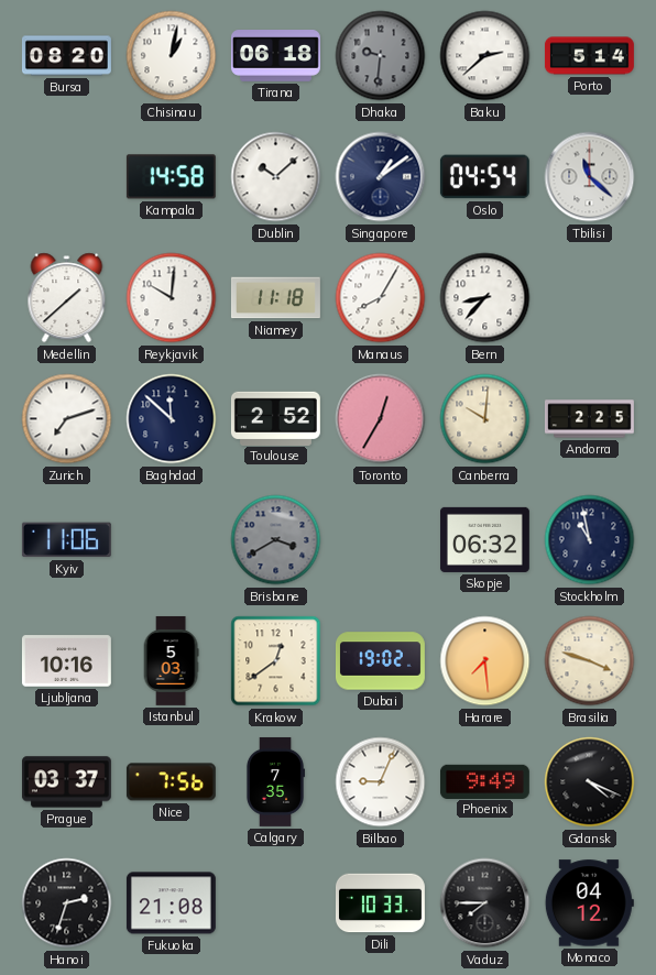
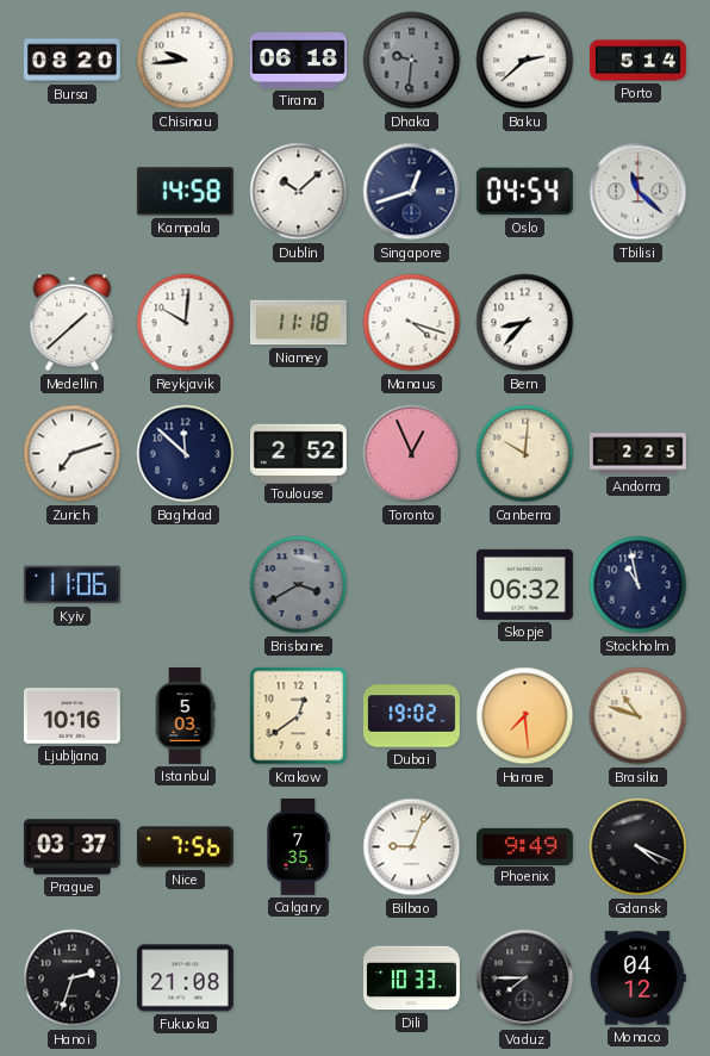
Chisinau: 1:02 -> 9:44 (186, 61)
Singapore: 1:09 -> 12:42 (412, 192)
Manaus: 8:05 -> 4:18 (412, 323)
Toronto: 12:35 -> 12:56 (412, 454)
Brasilia: 3:48 -> 10:48 (639, 716)
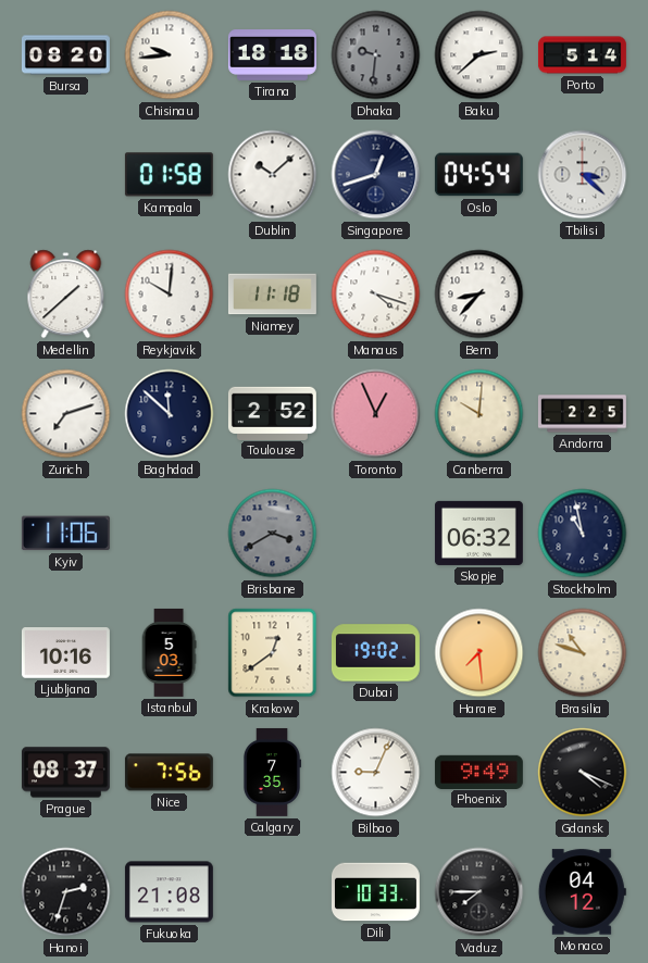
Tirana: 06:18 -> 18:18 (272, 55)
Kampala: 14:58 -> 01:58 (169, 175)
Tbilisi: 11:22 -> 3:22 (583, 175)
Prague: 03:37 -> 08:37 (65, 773)
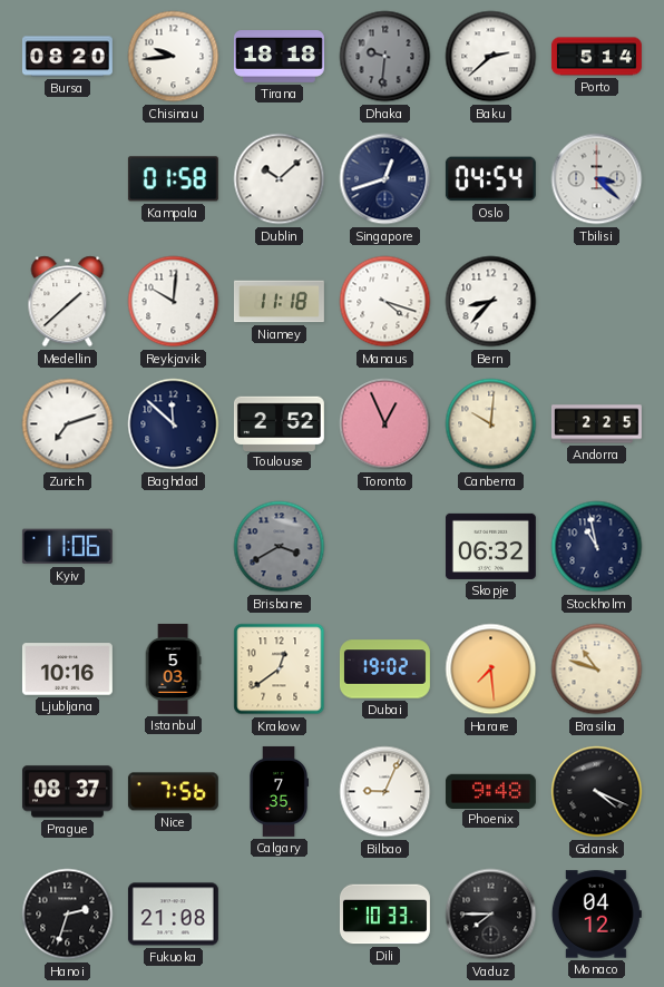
Phoenix: 9:49 -> 9:48 (490, 791)
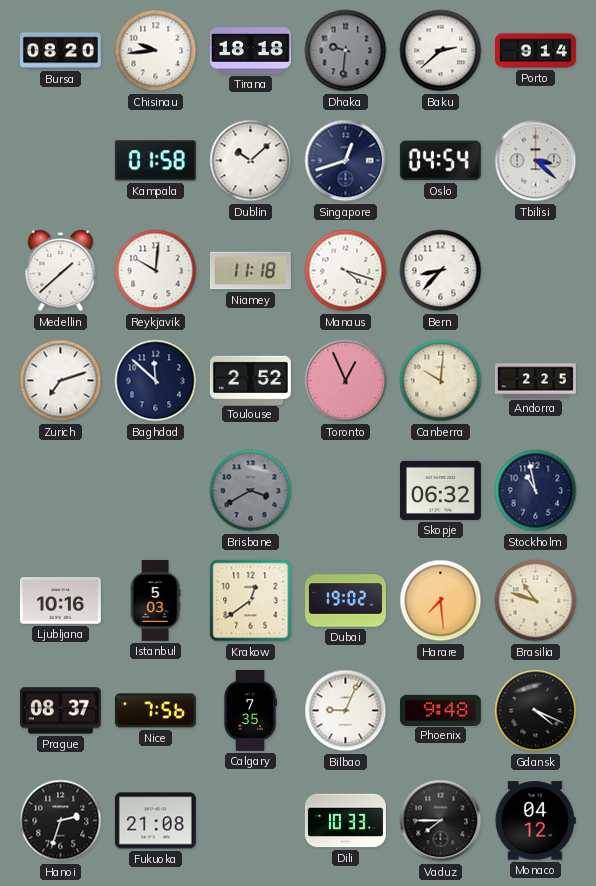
Porto: 5:14 -> 9:14 (535, 51)
Kyiv: 11:06 -> none (67, 547)
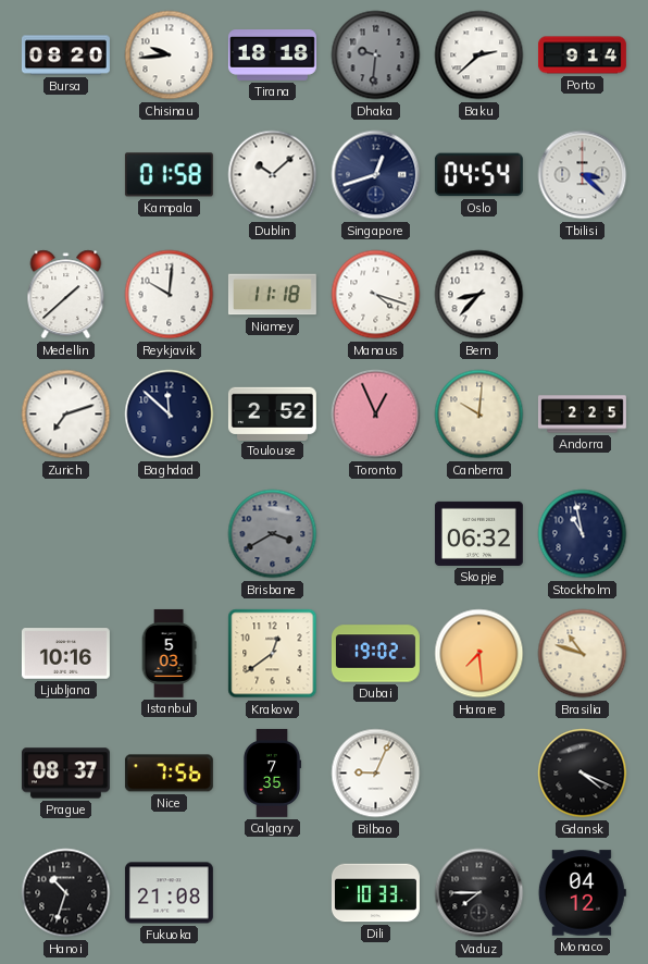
Phoenix: 9:48 -> none (440, 710)
Hanoi: 2:33 -> 10:33 (66, 893)
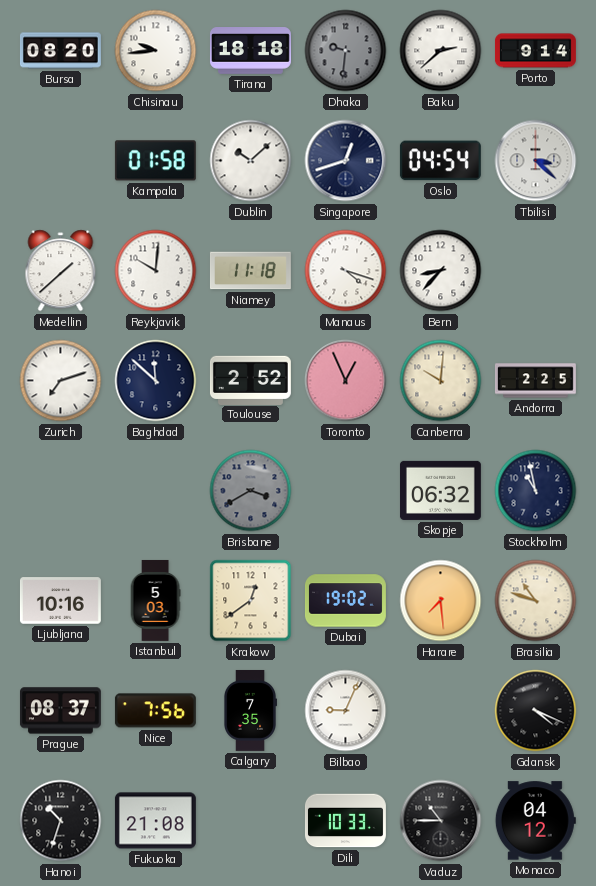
Vaduz: 7:45 -> 10:45 (441, 821)
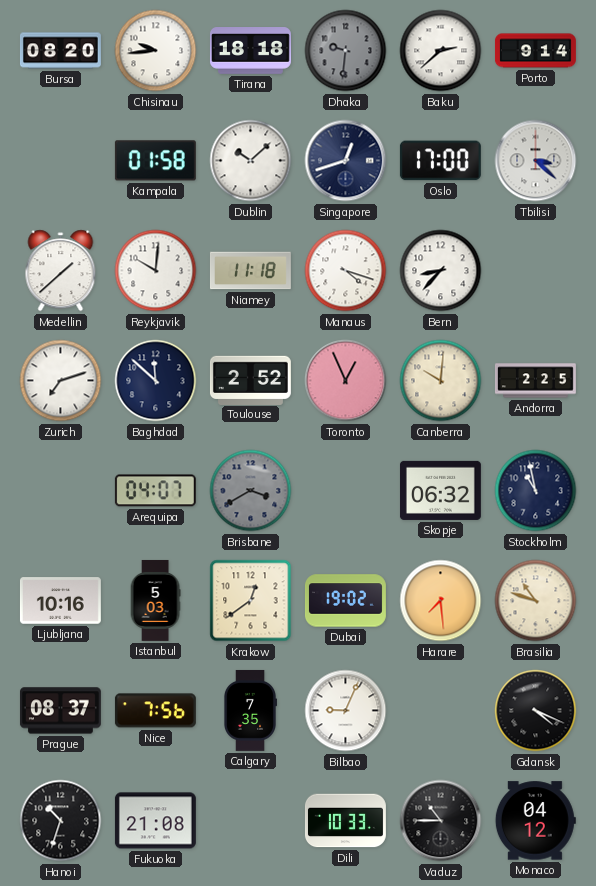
Oslo: 04:54 -> 17:00 (440, 161)
Arequipa: none -> 04:07 (155, 491)
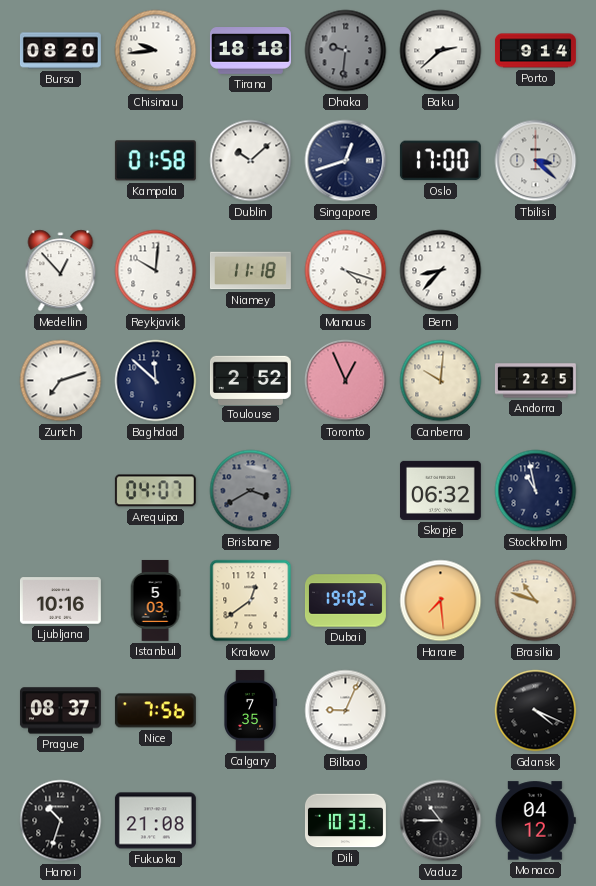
Medellin: 1:38 -> 12:53 (61, 271)
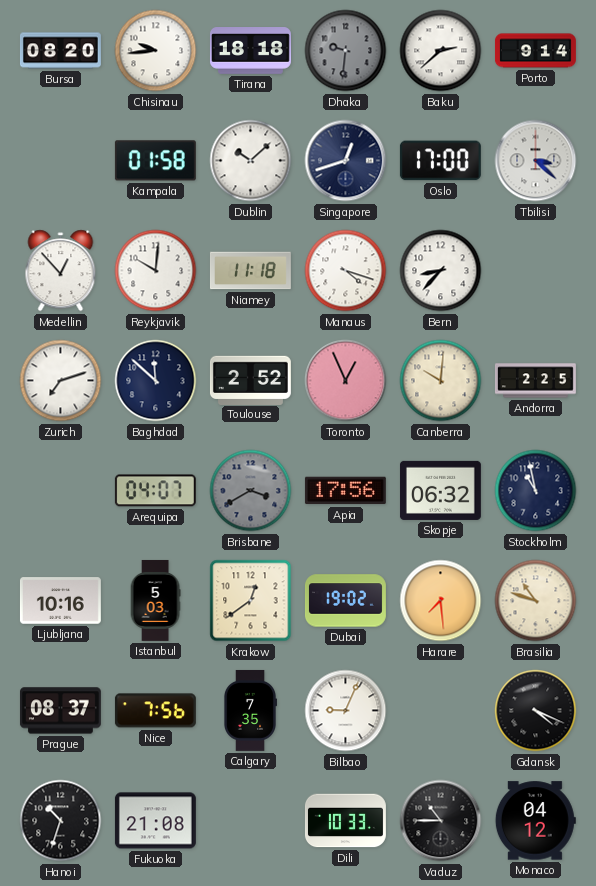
Apia: none -> 17:56 (345, 491)
